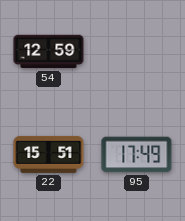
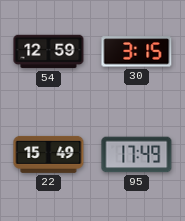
30: none -> 3:15 (137, 52)
22: 15:51 -> 15:49 (49, 154)
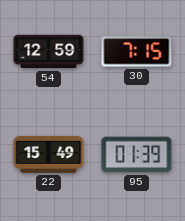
30: 3:15 -> 7:15 (137, 52)
95: 17:49 -> 01:39 (137, 155)
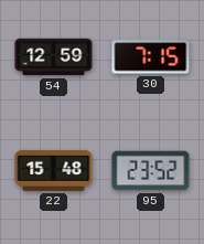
22: 15:49 -> 15:48 (54, 170)
95: 01:39 -> 23:52 (151, 171)
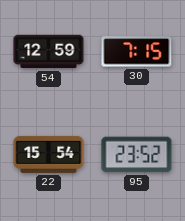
22: 15:48 -> 15:54 (49, 154)
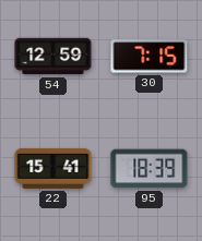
22: 15:54 -> 15:41 (54, 168)
95: 23:52 -> 18:39 (150, 169)
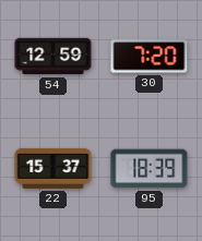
30: 7:15 -> 7:20 (150, 57)
22: 15:41 -> 15:37 (54, 168)
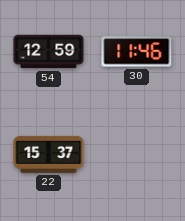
30: 7:20 -> 11:46 (137, 52)
95: 18:39 -> none (150, 169)
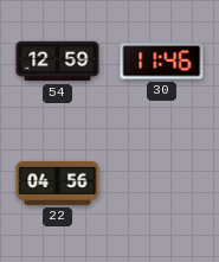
22: 15:37 -> 04:56 (58, 183)
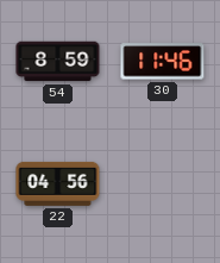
54: 12:59 -> 8:59 (58, 62)
